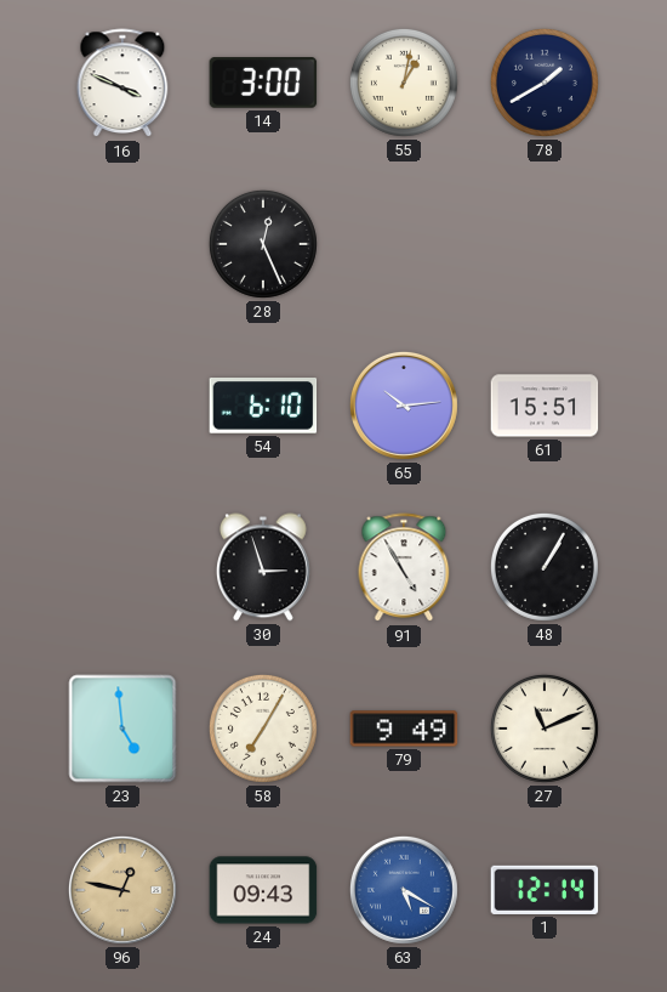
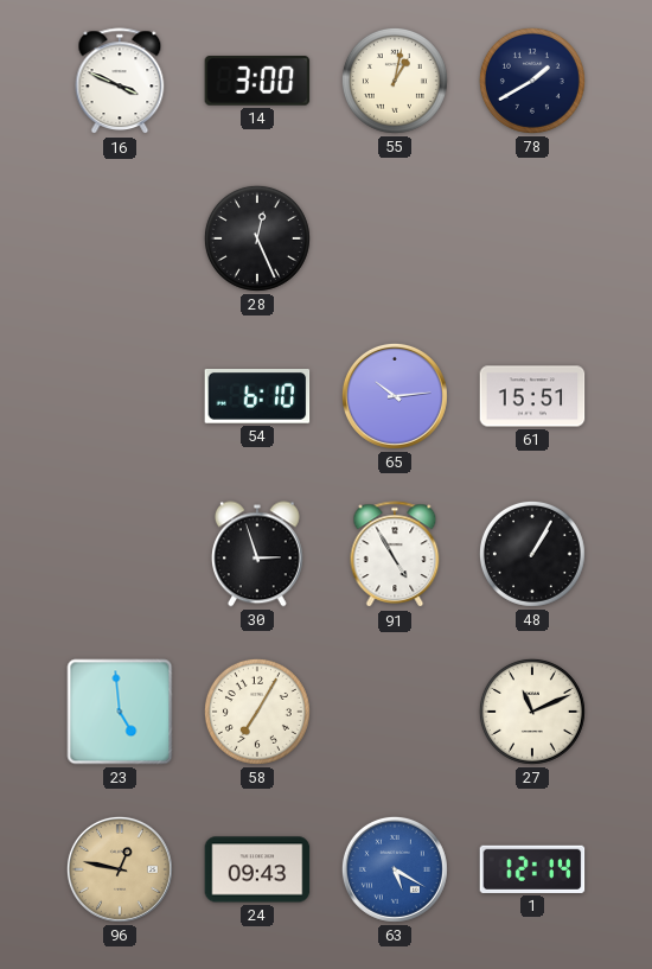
79: 9:49 -> none (404, 729)
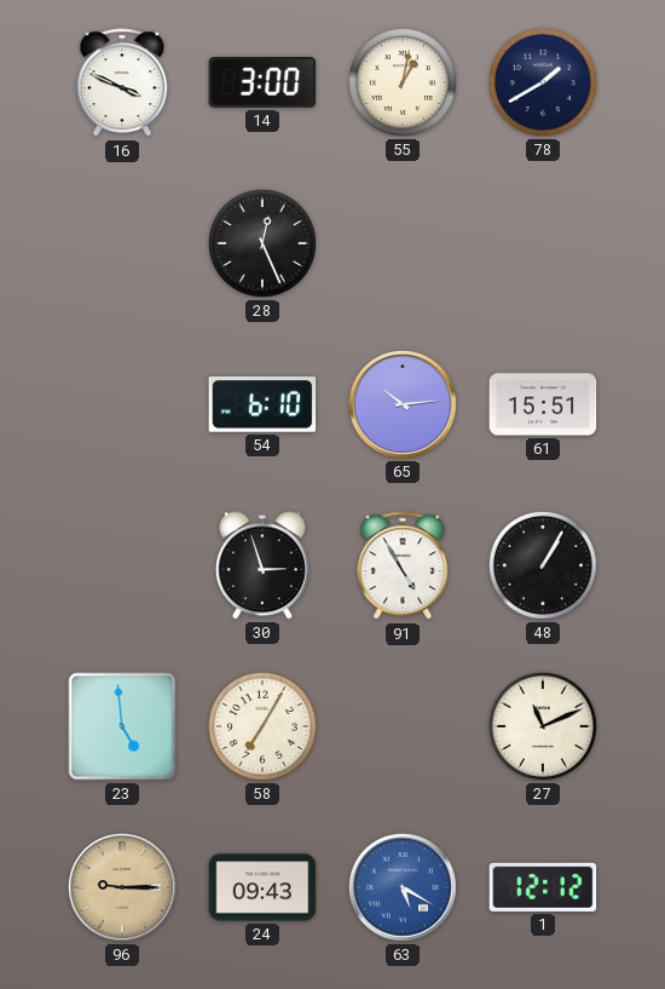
96: 12:47 -> 9:15 (122, 887)
1: 12:14 -> 12:12 (543, 887)
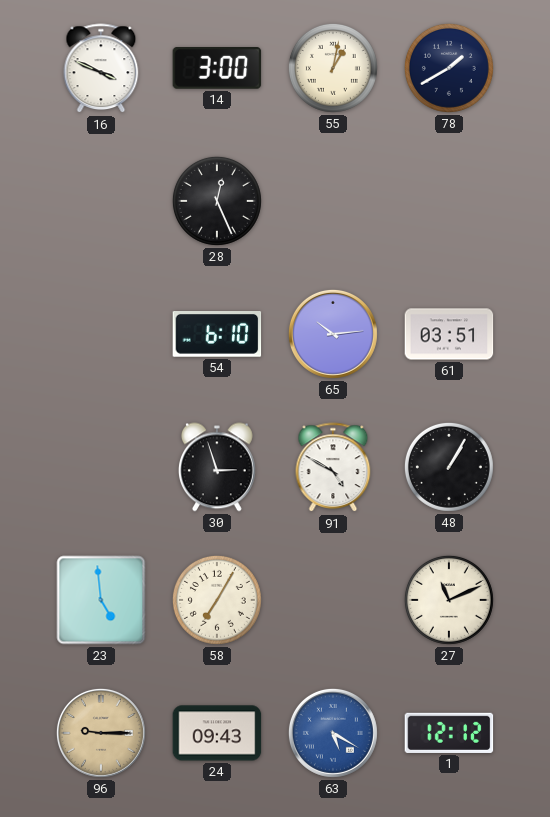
61: 15:51 -> 03:51 (449, 334)
91: 4:55 -> 4:50 (333, 468)
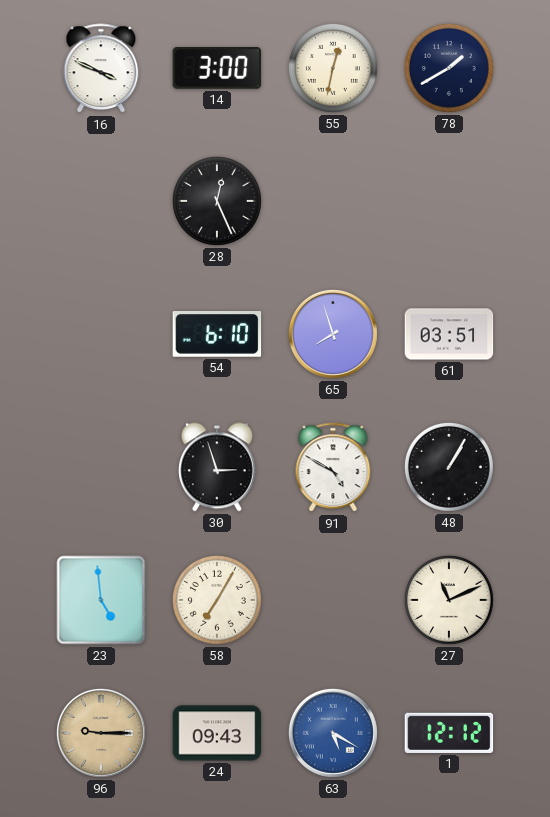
55: 1:02 -> 12:32 (333, 68)
65: 10:14 -> 7:57 (333, 334)
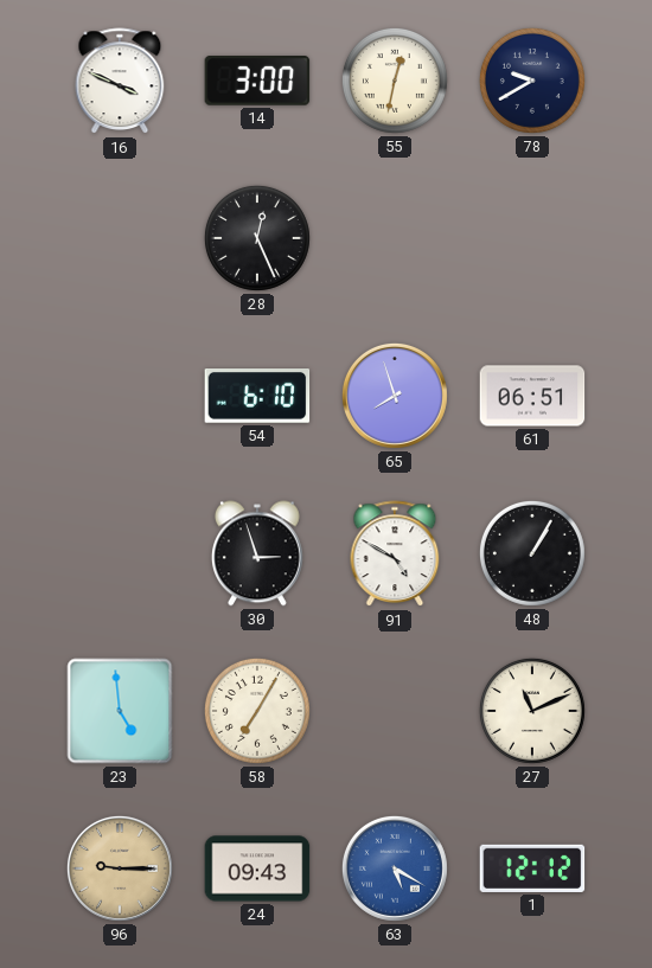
78: 1:40 -> 9:40 (532, 81)
61: 03:51 -> 06:51 (532, 396)
